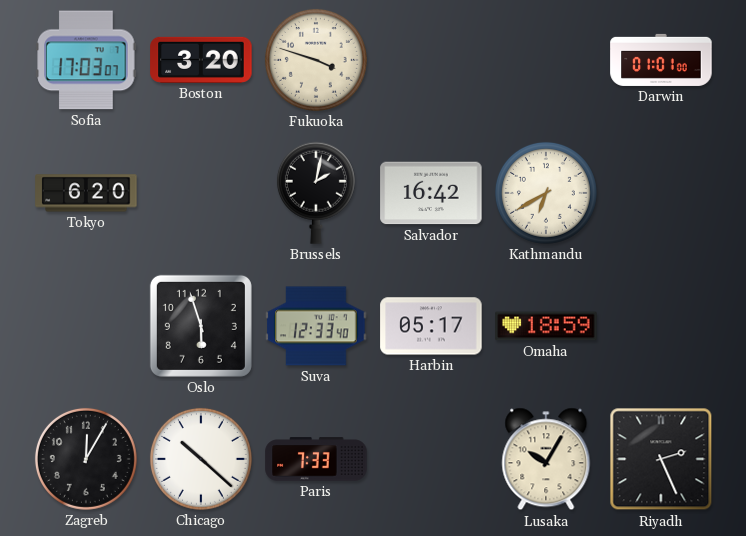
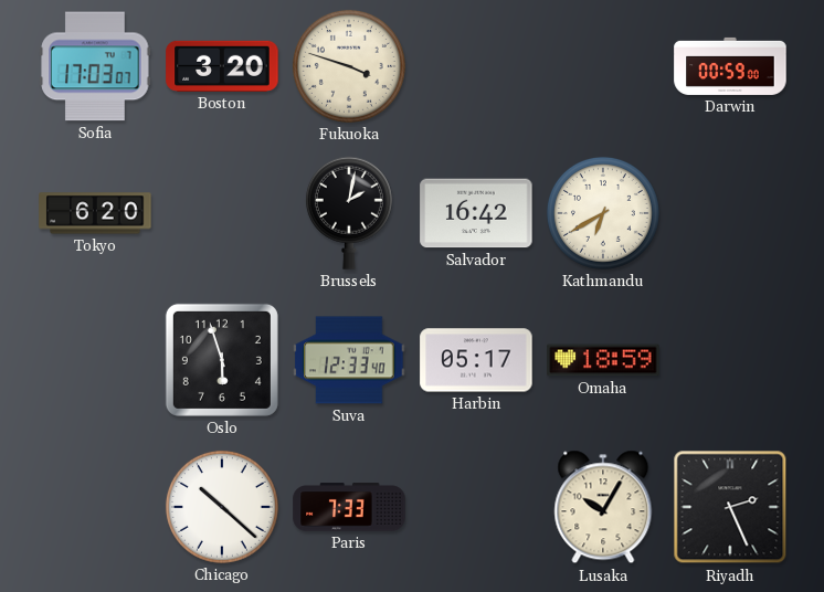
Darwin: 01:01 -> 00:59 (730, 66)
Zagreb: 12:05 -> none (86, 459)
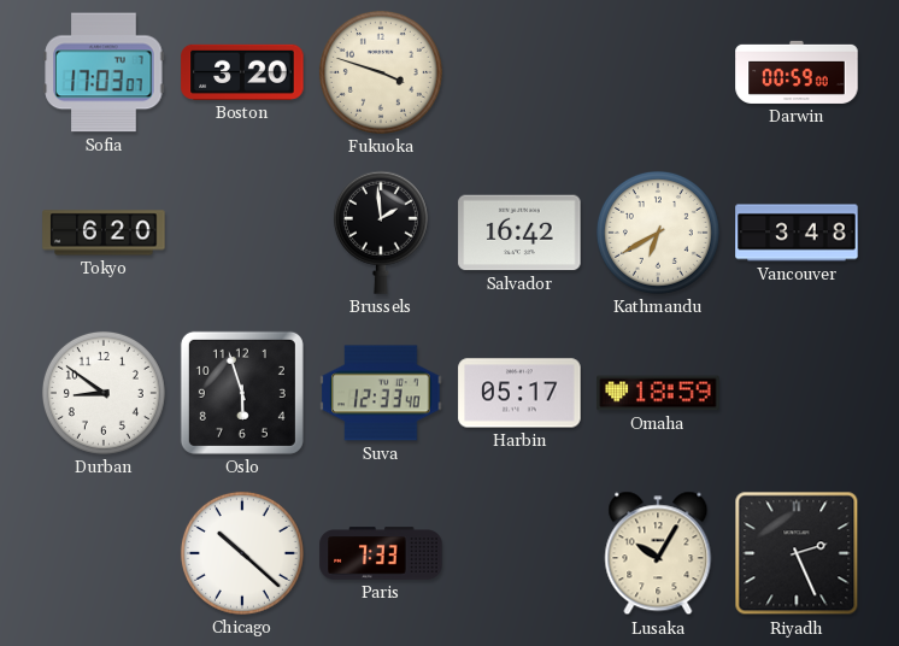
Brussels: 2:02 -> 1:59 (381, 233)
Vancouver: none -> 3:48 (797, 233)
Durban: none -> 8:51 (104, 393)
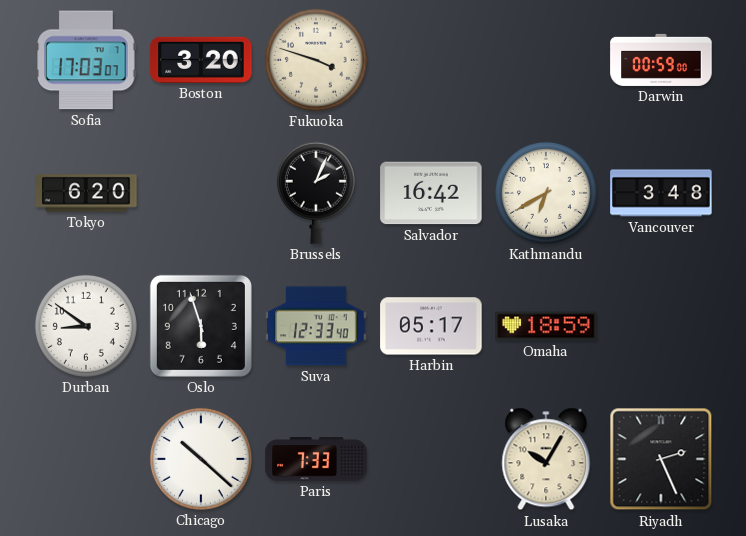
Brussels: 1:59 -> 2:04 (316, 193)
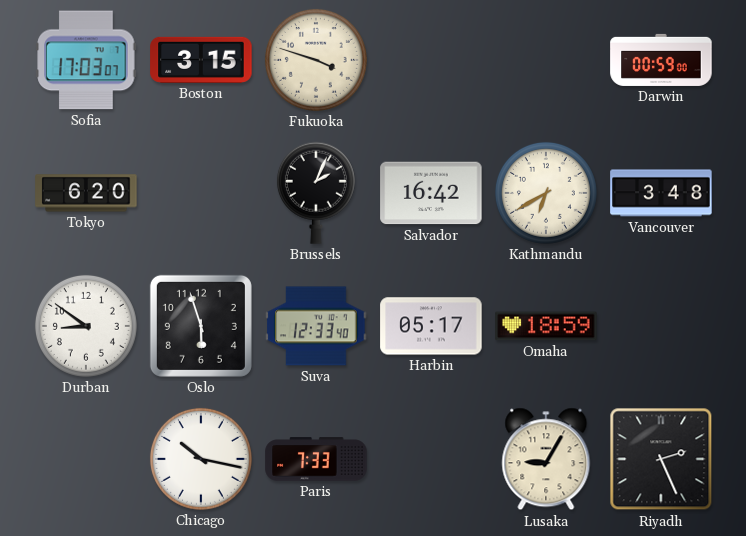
Boston: 3:20 -> 3:15 (201, 60)
Chicago: 10:22 -> 10:17 (201, 459)
Lusaka: 10:05 -> 9:05 (546, 459)
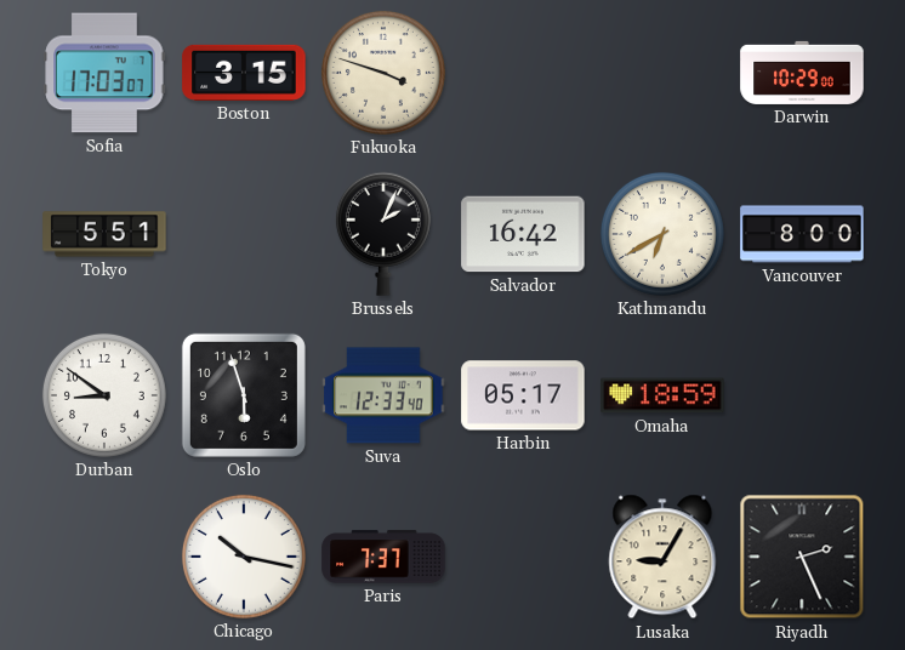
Darwin: 00:59 -> 10:29 (802, 73)
Tokyo: 6:20 -> 5:51 (104, 234)
Vancouver: 3:48 -> 8:00 (802, 234)
Paris: 7:33 -> 7:37 (383, 557)
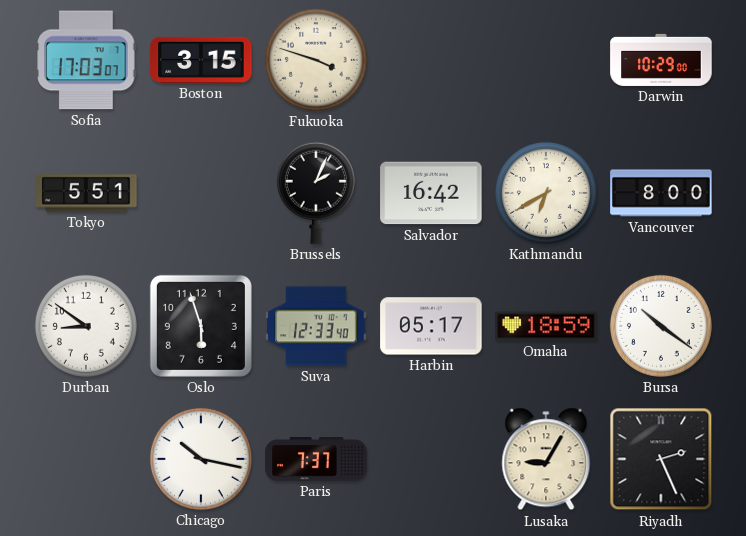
Bursa: none -> 10:21 (661, 326)
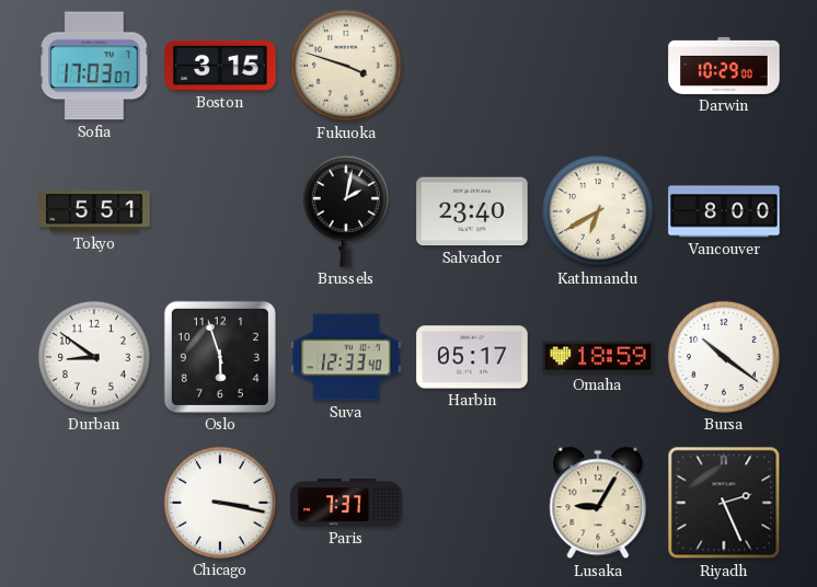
Brussels: 2:04 -> 2:02 (346, 211)
Salvador: 16:42 -> 23:40 (472, 211)
Chicago: 10:17 -> 3:17 (220, 503)
